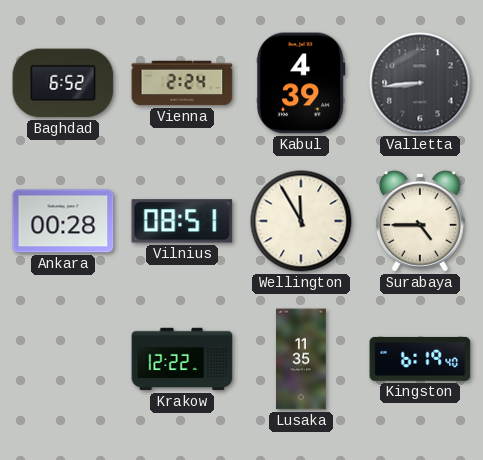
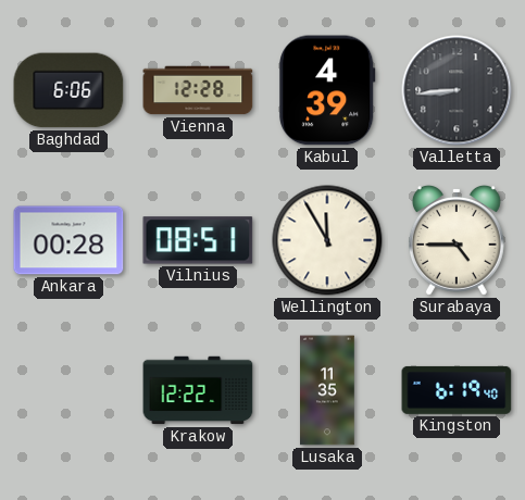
Baghdad: 6:52 -> 6:06 (68, 90)
Vienna: 2:24 -> 12:28 (198, 90)
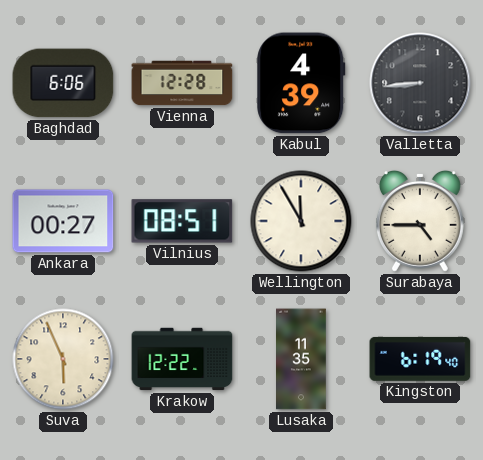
Ankara: 00:28 -> 00:27 (63, 221)
Suva: none -> 5:56 (63, 359)
